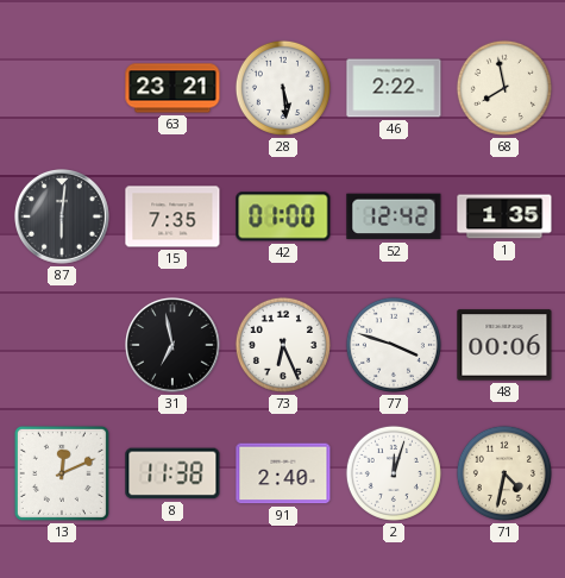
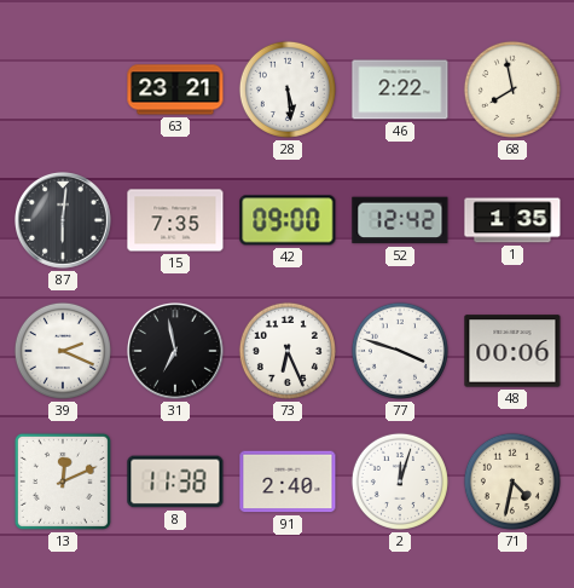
42: 01:00 -> 09:00 (288, 220)
39: none -> 2:19 (63, 351)
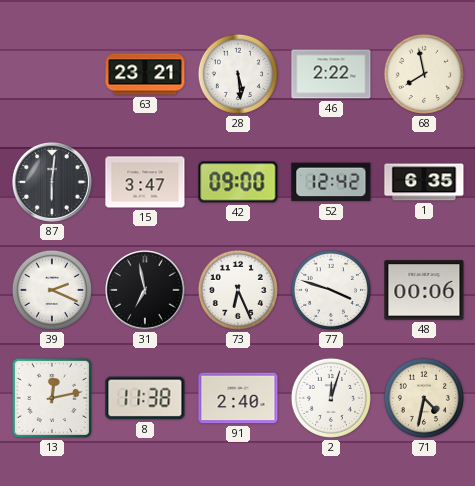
15: 7:35 -> 3:47 (145, 182)
1: 1:35 -> 6:35 (424, 182)
13: 12:11 -> 12:13 (52, 398)
